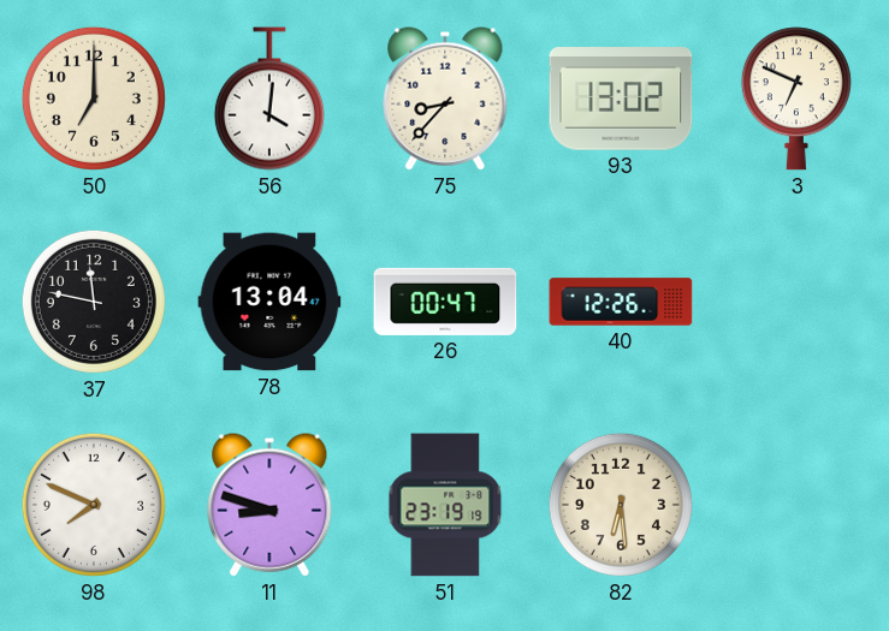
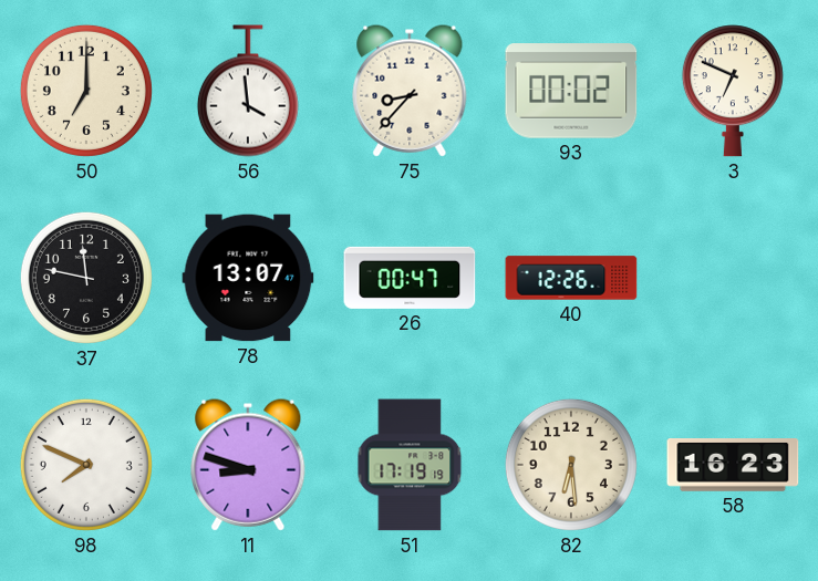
56: 4:01 -> 3:59 (248, 91)
93: 13:02 -> 00:02 (571, 91)
78: 13:04 -> 13:07 (248, 278)
51: 23:19 -> 17:19 (410, 465)
58: none -> 16:23 (733, 466)
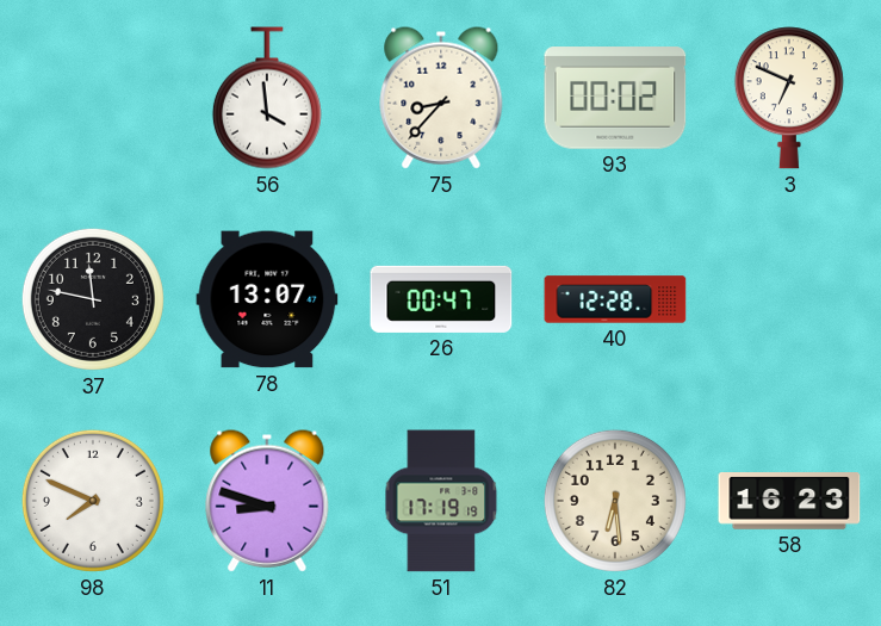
50: 7:00 -> none (86, 91)
40: 12:26 -> 12:28 (615, 299)
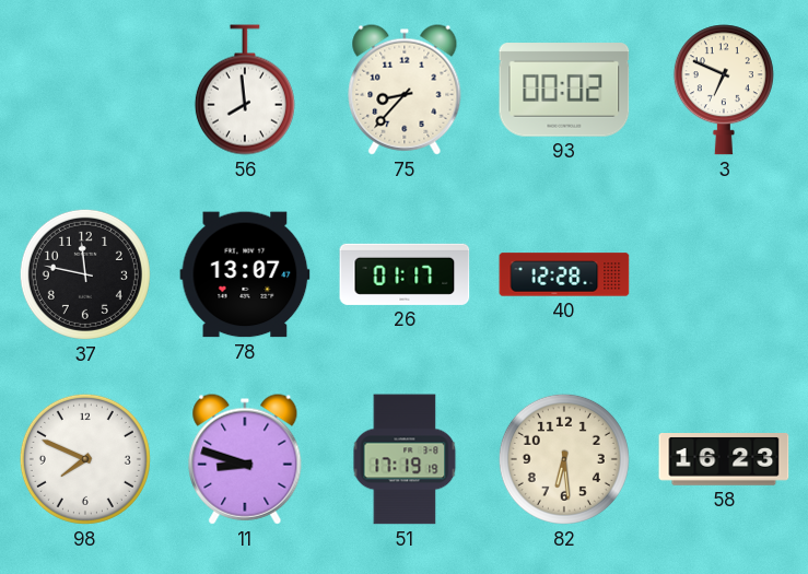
56: 3:59 -> 7:59 (245, 90)
26: 00:47 -> 01:17 (405, 274)
